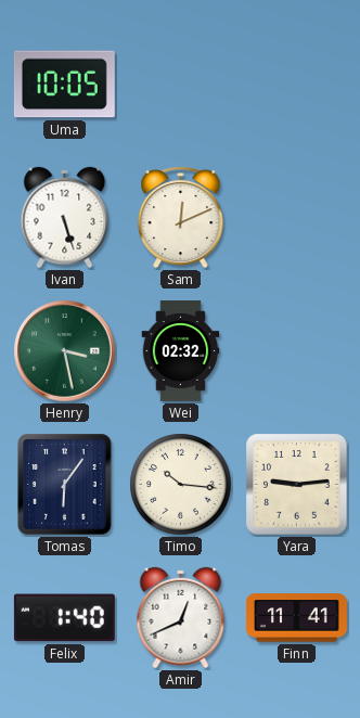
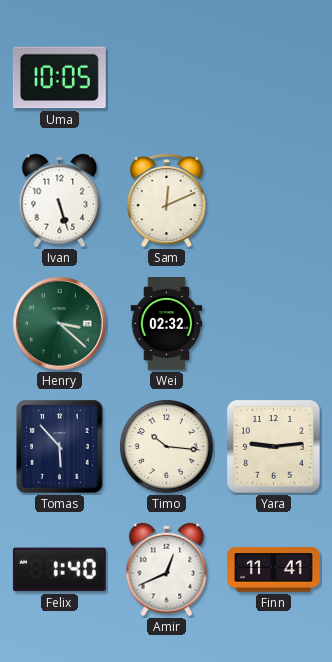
Henry: 3:28 -> 3:22 (60, 324)
Tomas: 6:06 -> 5:53 (60, 447)
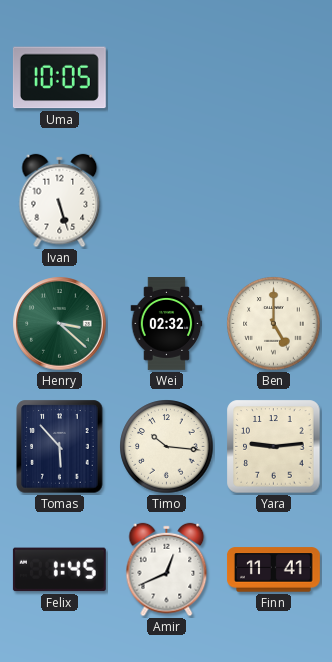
Sam: 12:11 -> none (167, 200)
Ben: none -> 5:00 (274, 324)
Felix: 1:40 -> 1:45 (59, 570)
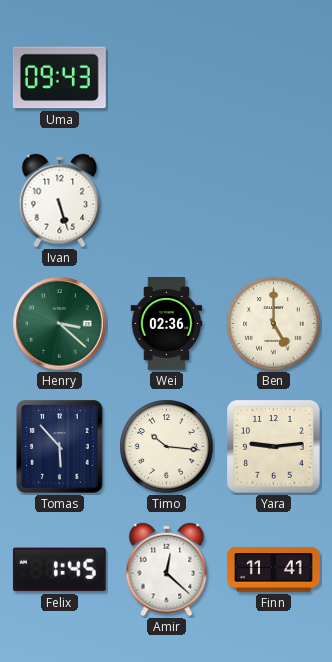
Uma: 10:05 -> 09:43 (59, 78)
Wei: 02:32 -> 02:36 (167, 324)
Amir: 12:41 -> 12:22 (167, 570)
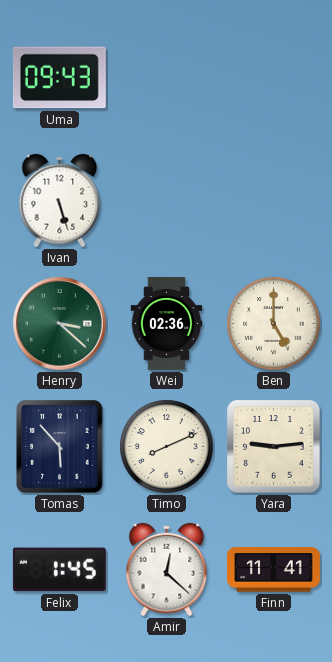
Timo: 10:16 -> 8:11 (167, 447)
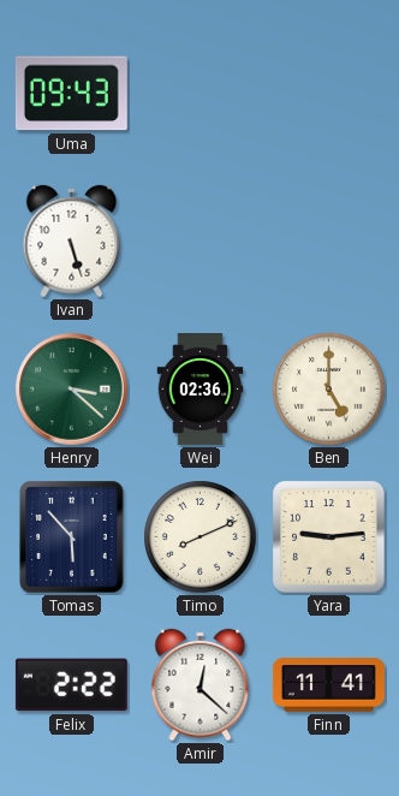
Felix: 1:45 -> 2:22 (71, 685)
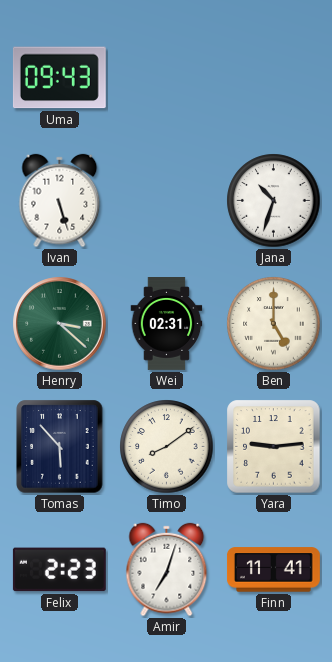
Jana: none -> 10:33 (274, 201)
Wei: 02:36 -> 02:31 (167, 324)
Timo: 8:11 -> 8:09 (167, 447)
Felix: 2:22 -> 2:23 (59, 570)
Amir: 12:22 -> 7:03 (167, 570)
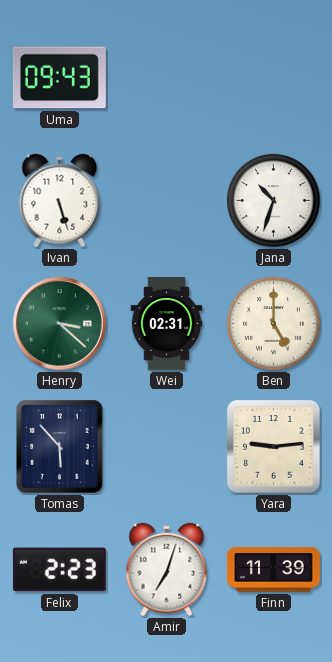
Timo: 8:09 -> none (167, 447)
Finn: 11:41 -> 11:39 (273, 570)
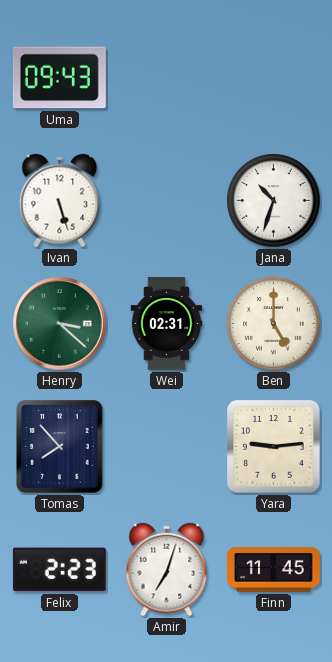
Tomas: 5:53 -> 7:53 (60, 447)
Finn: 11:39 -> 11:45 (273, 570)
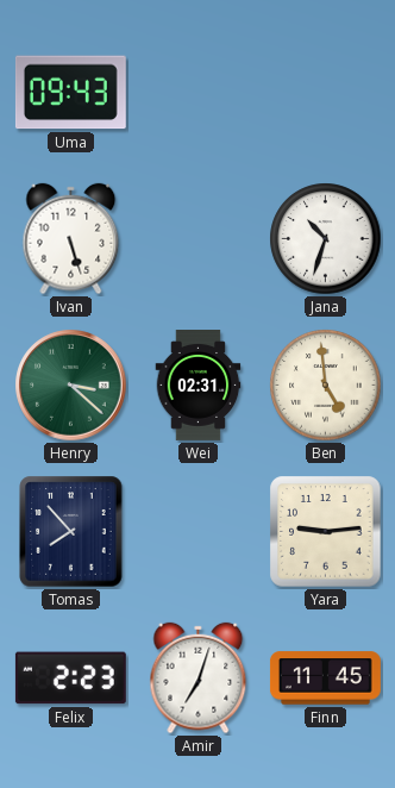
Ben: 5:00 -> 4:59 (326, 386)
